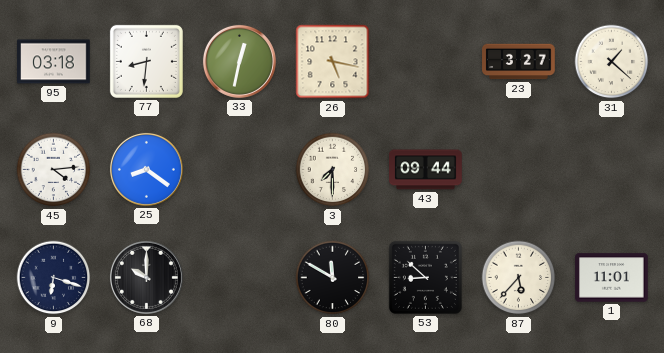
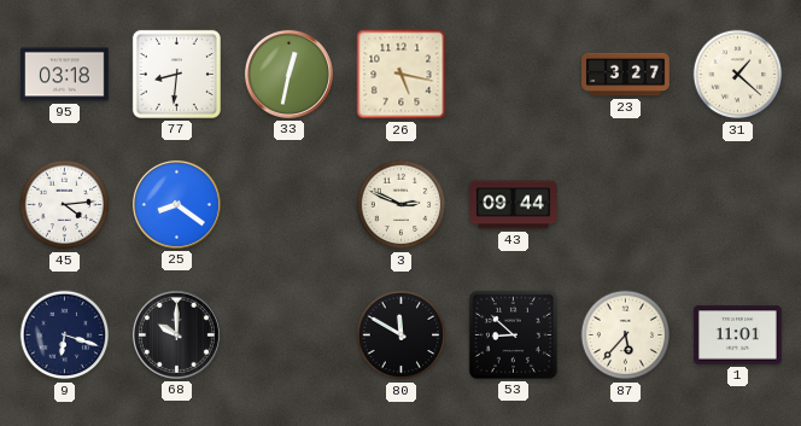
3: 7:30 -> 2:49 (402, 205)
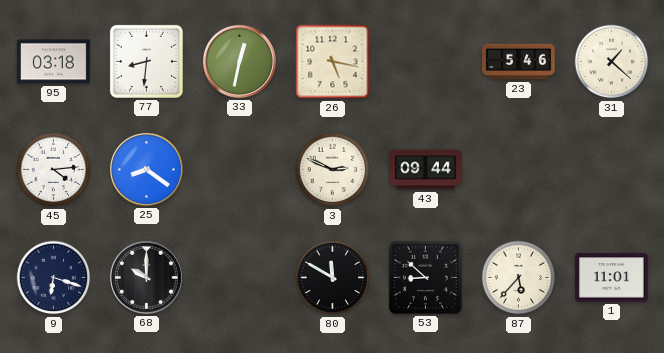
23: 3:27 -> 5:46 (519, 62)
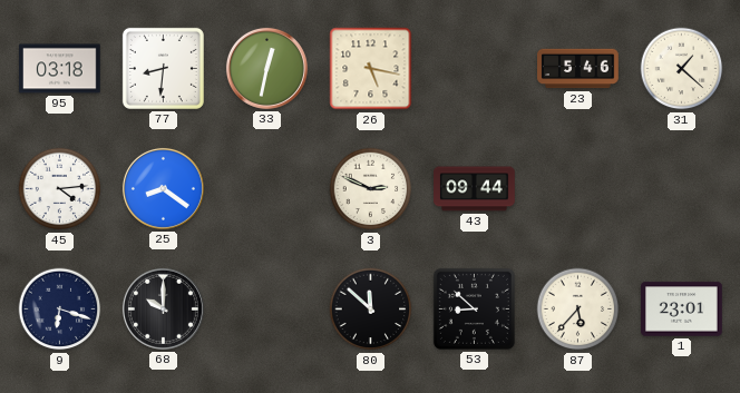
80: 11:50 -> 11:52 (371, 310)
1: 11:01 -> 23:01 (682, 310)
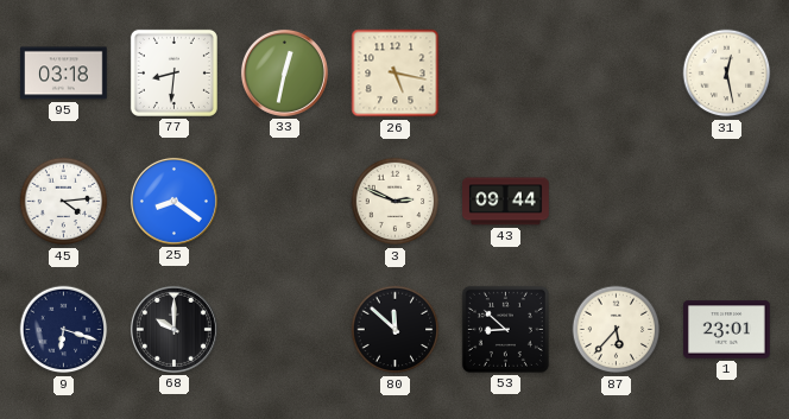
23: 5:46 -> none (578, 69)
31: 1:22 -> 12:28 (727, 74)
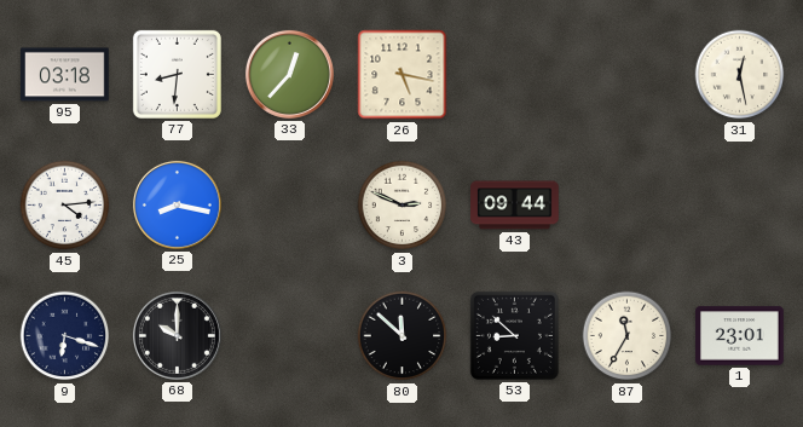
33: 12:32 -> 12:37 (289, 74)
25: 8:21 -> 8:17 (177, 204)
87: 5:37 -> 11:35 (628, 336)
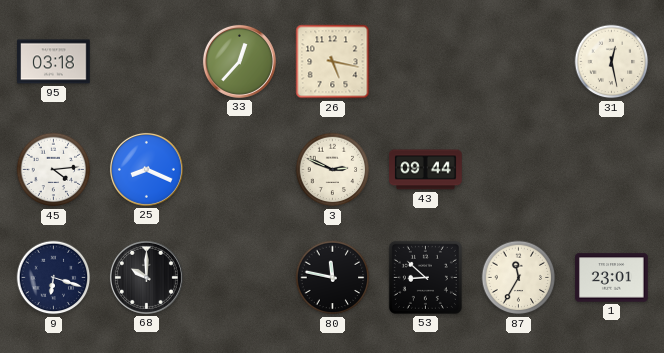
77: 8:31 -> none (177, 74)
25: 8:17 -> 8:19 (146, 169)
80: 11:52 -> 11:47 (333, 278)
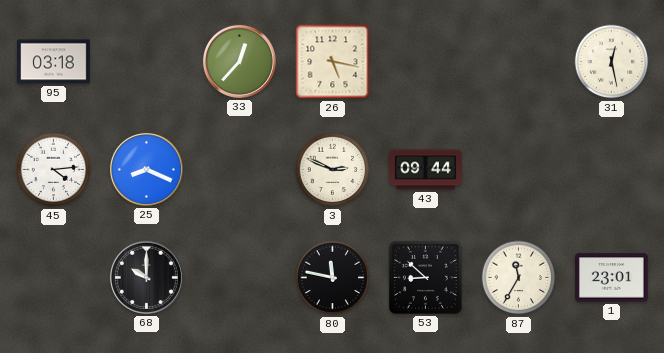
9: 6:18 -> none (54, 278)
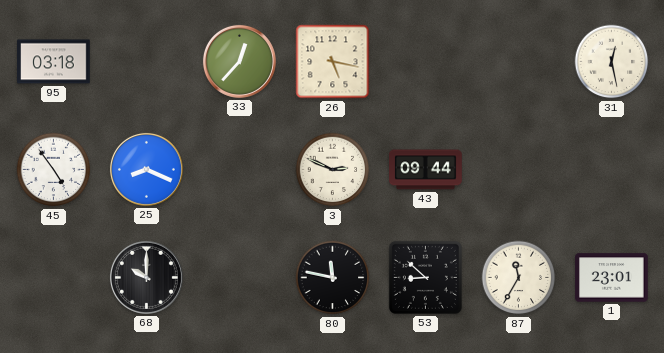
45: 4:14 -> 4:54 (54, 170)
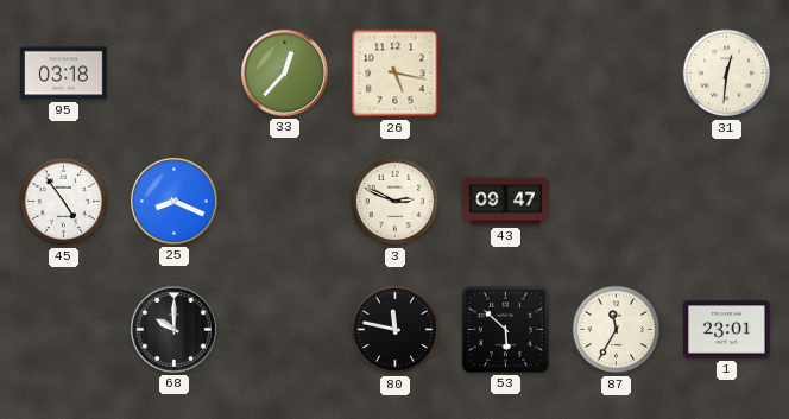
31: 12:28 -> 12:31 (727, 74)
43: 09:44 -> 09:47 (506, 202)
53: 8:52 -> 5:52 (505, 329)
